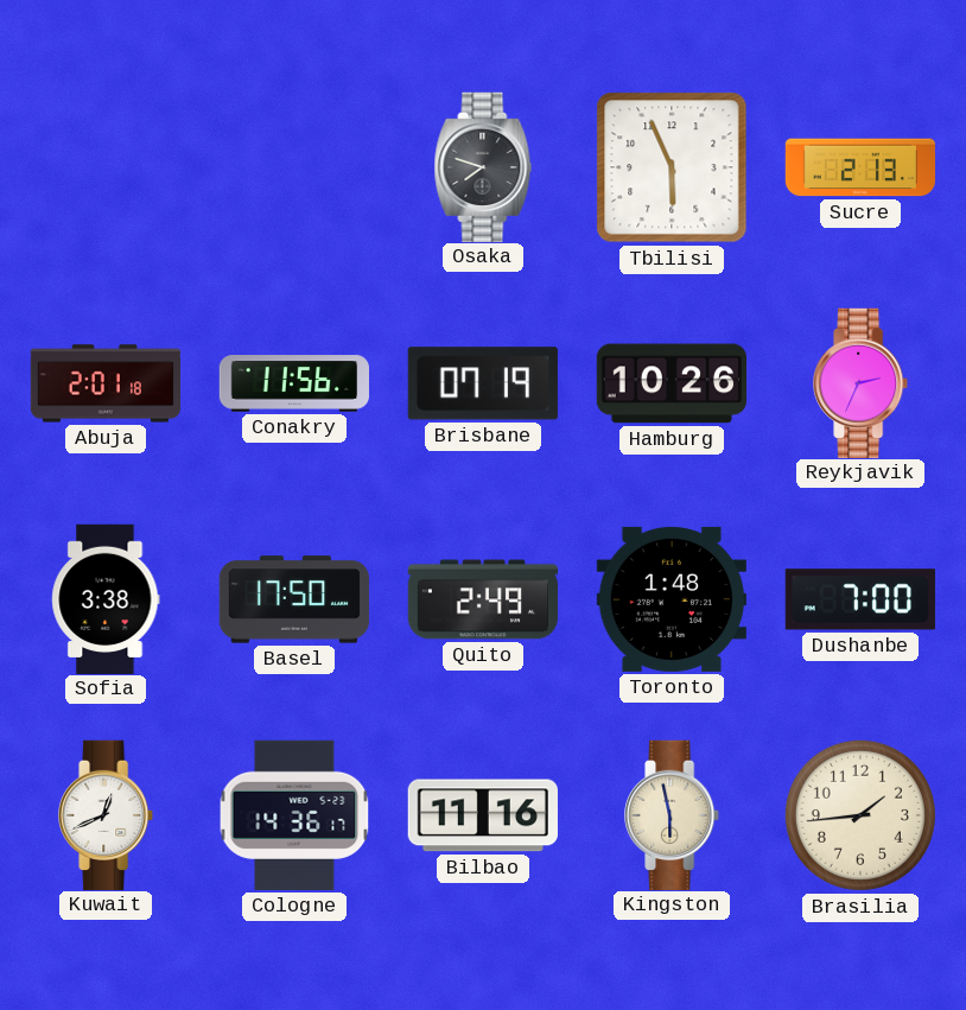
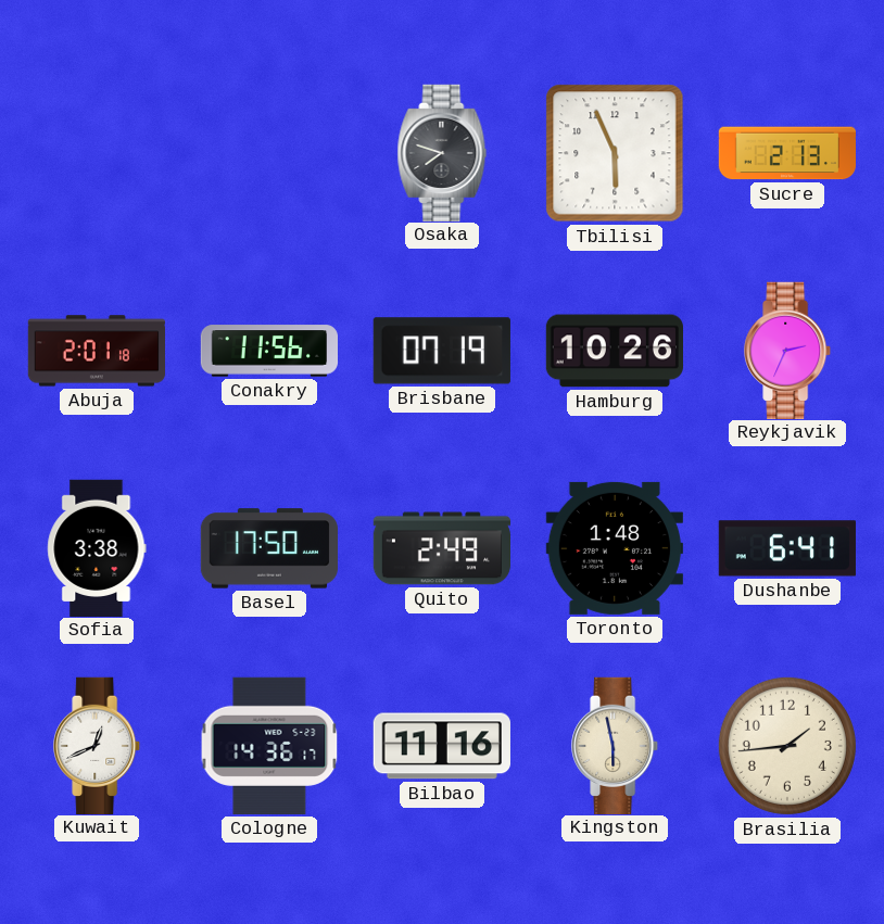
Dushanbe: 7:00 -> 6:41 (787, 548)
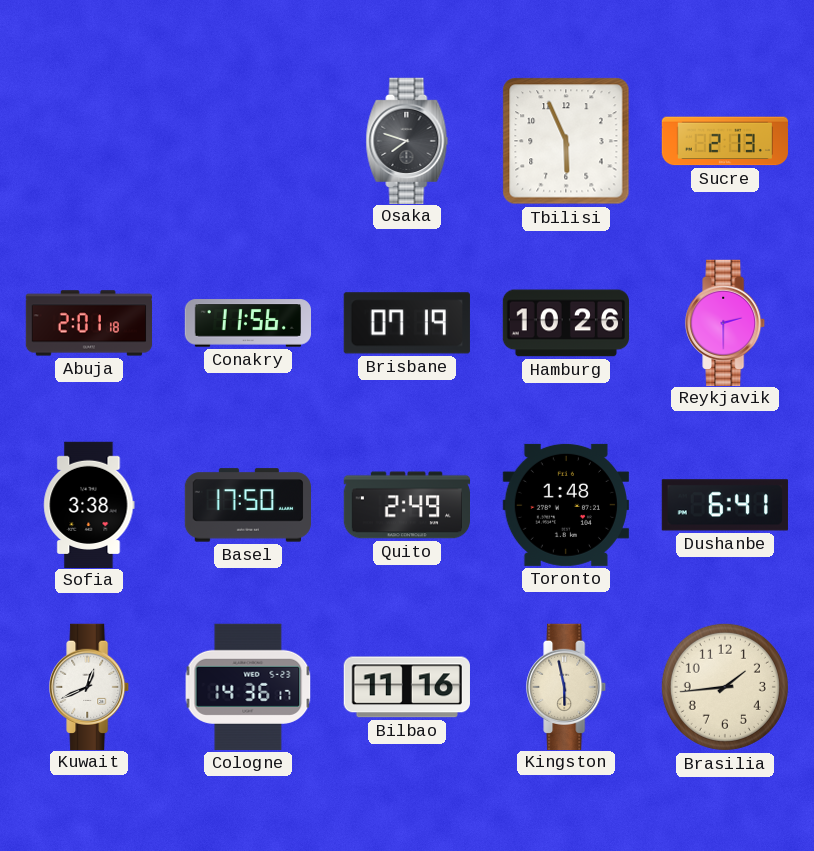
Reykjavik: 2:34 -> 2:30 (726, 322)
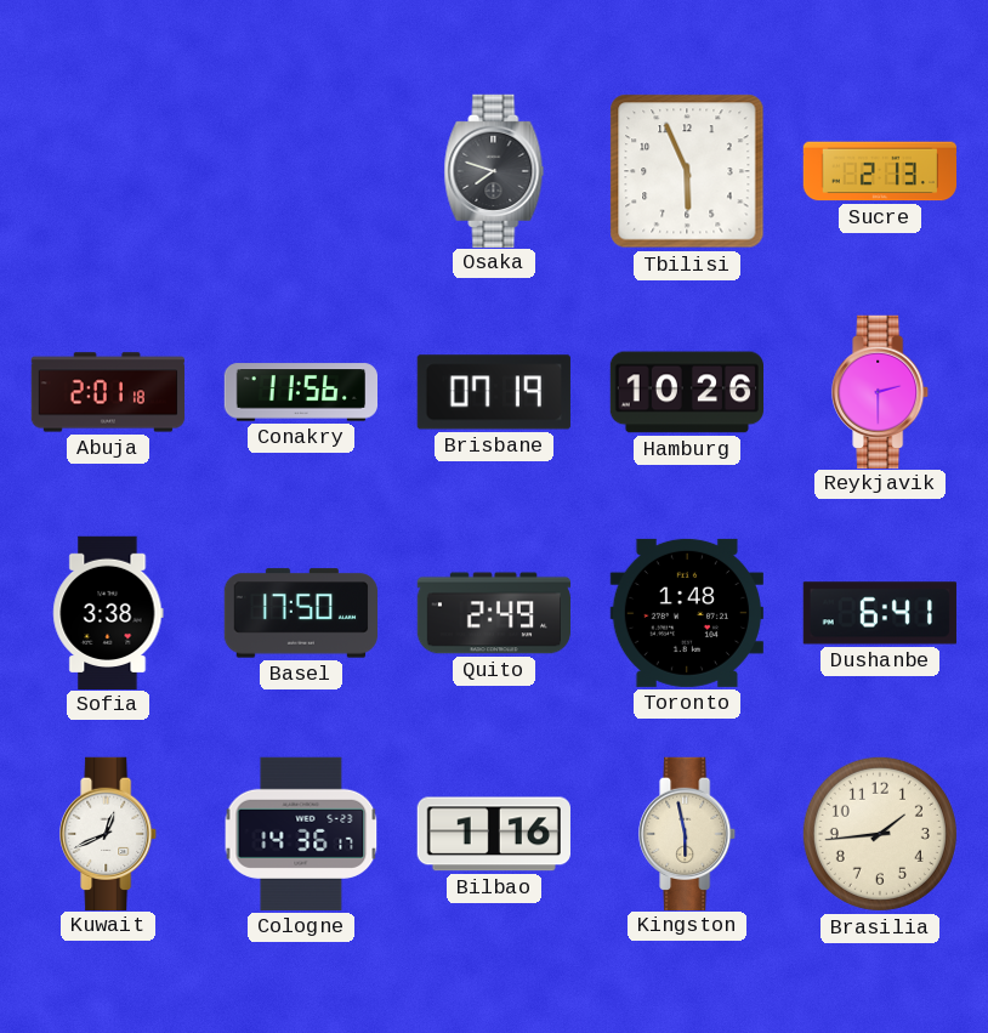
Bilbao: 11:16 -> 1:16 (494, 834)
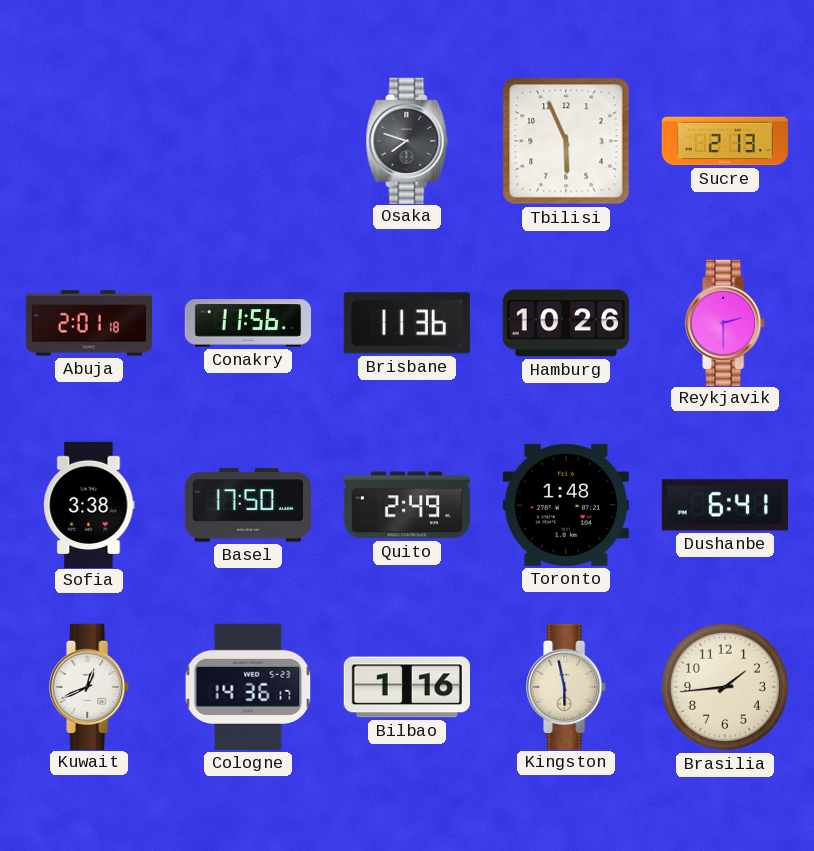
Brisbane: 07:19 -> 11:36 (407, 323)
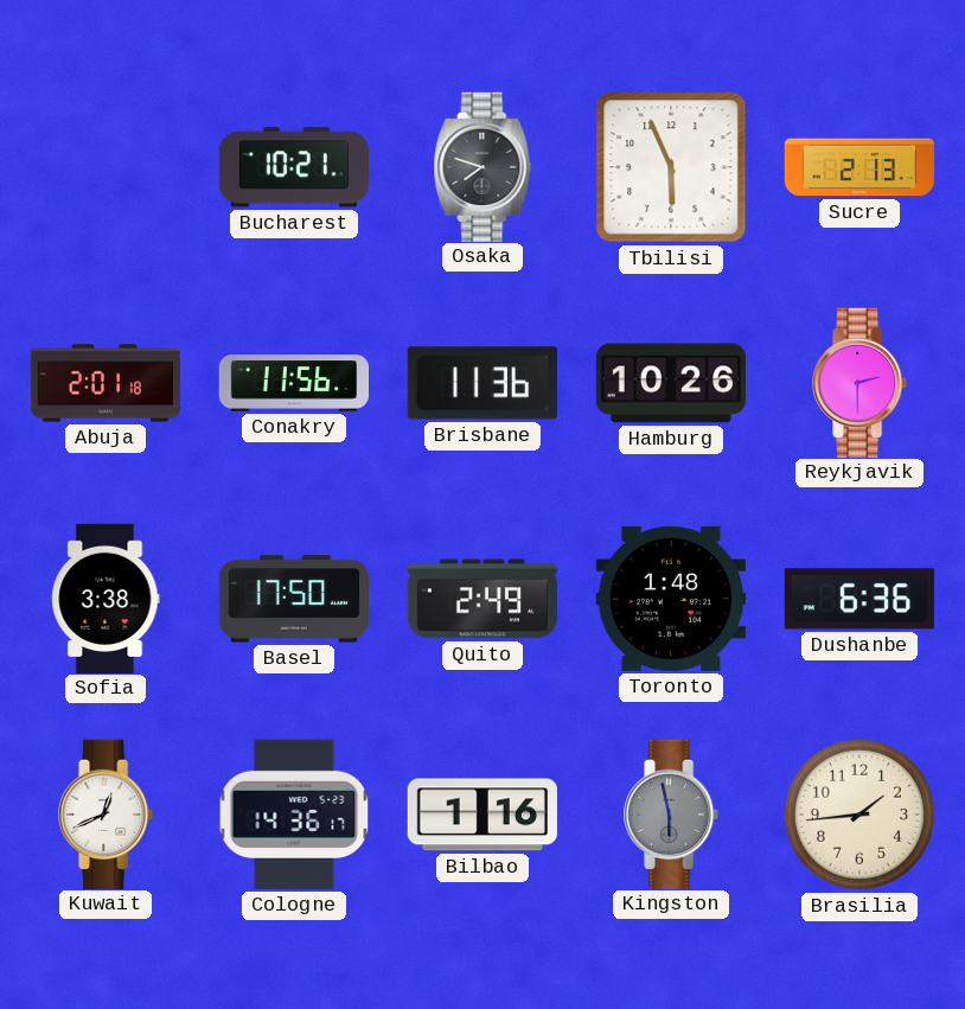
Bucharest: none -> 10:21 (294, 167)
Dushanbe: 6:41 -> 6:36 (859, 599)
Kingston dial: cream -> grey (672, 813)
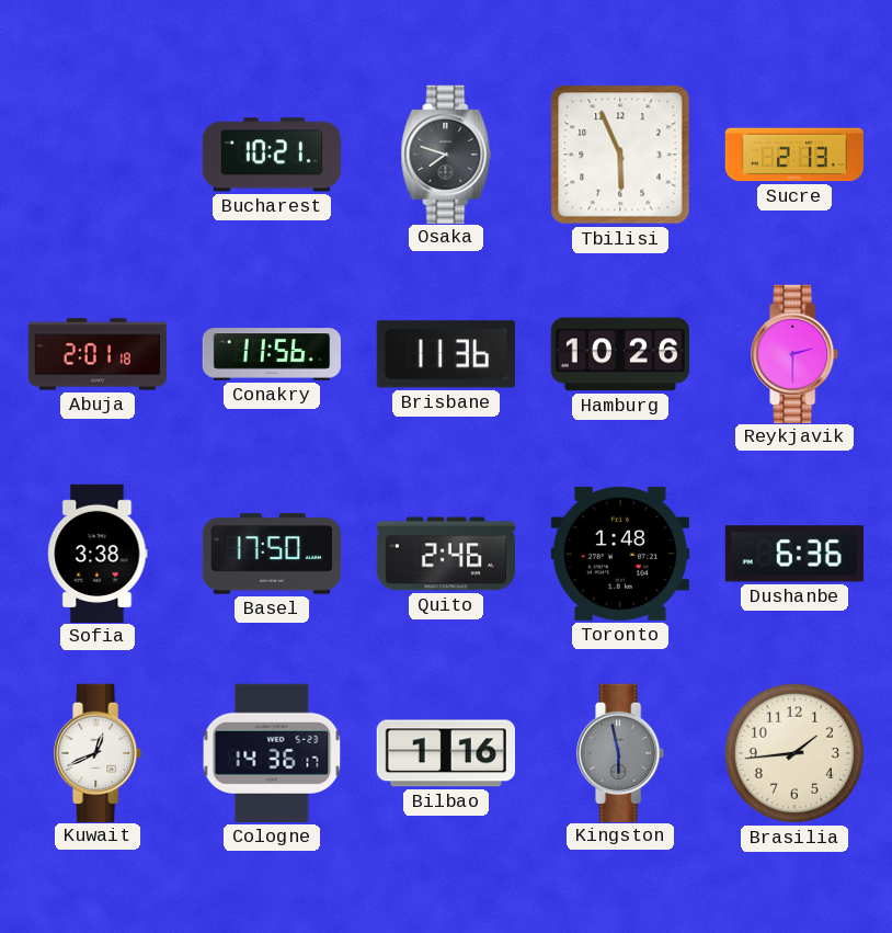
Quito: 2:49 -> 2:46 (445, 554)
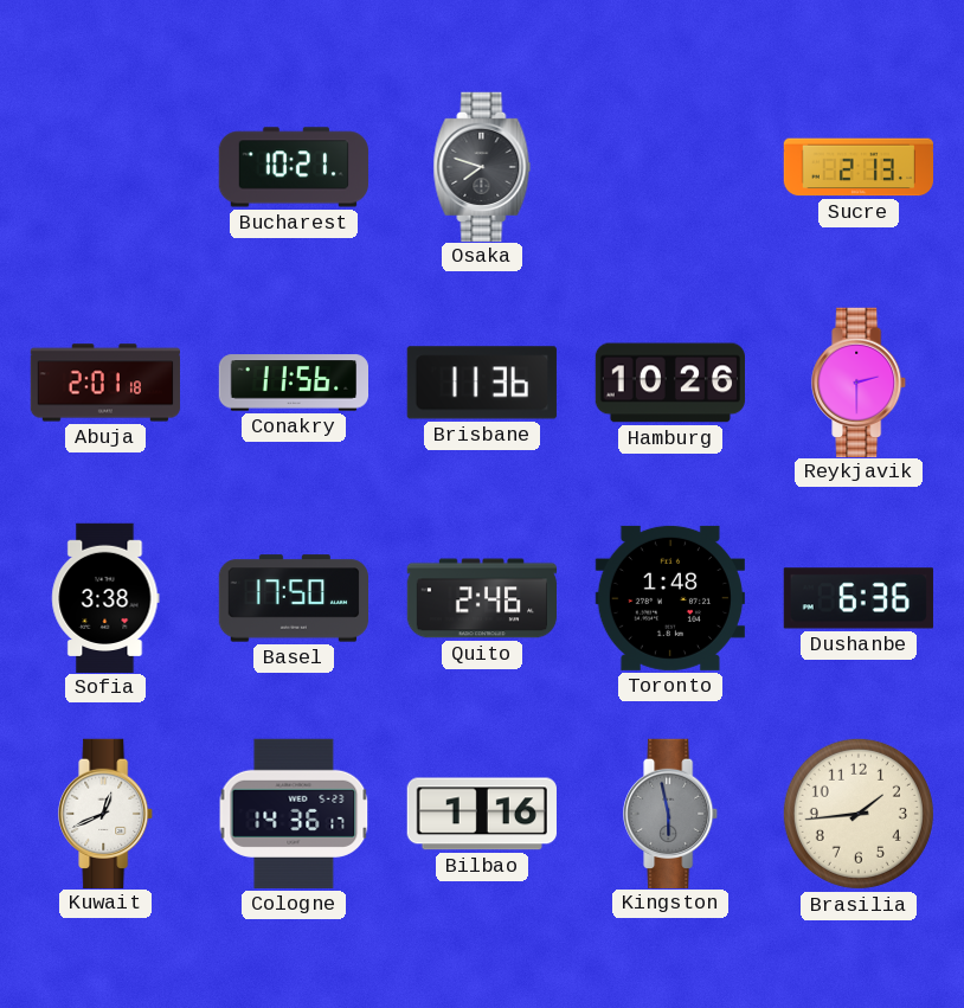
Tbilisi: 5:56 -> none (620, 155)
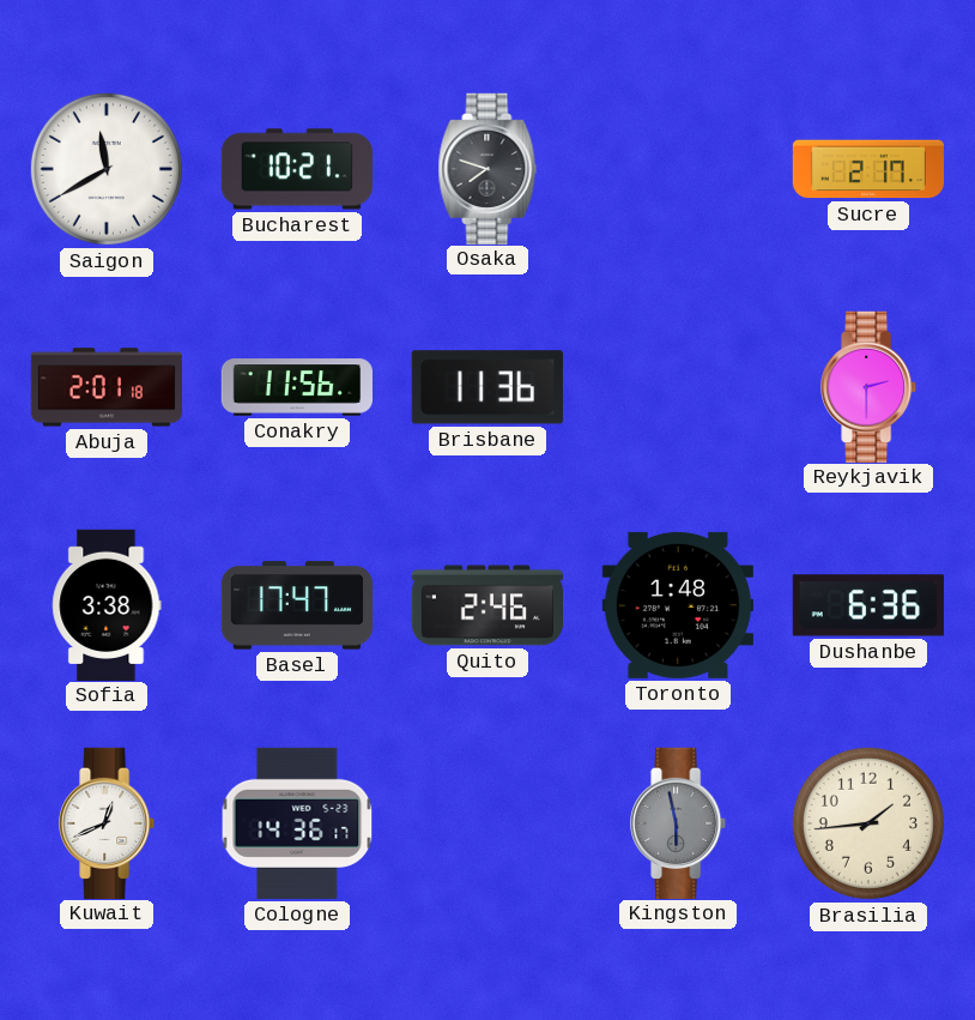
Saigon: none -> 11:40 (107, 169)
Sucre: 2:13 -> 2:17 (867, 169)
Hamburg: 10:26 -> none (669, 383)
Basel: 17:50 -> 17:47 (296, 605)
Bilbao: 1:16 -> none (482, 814)
